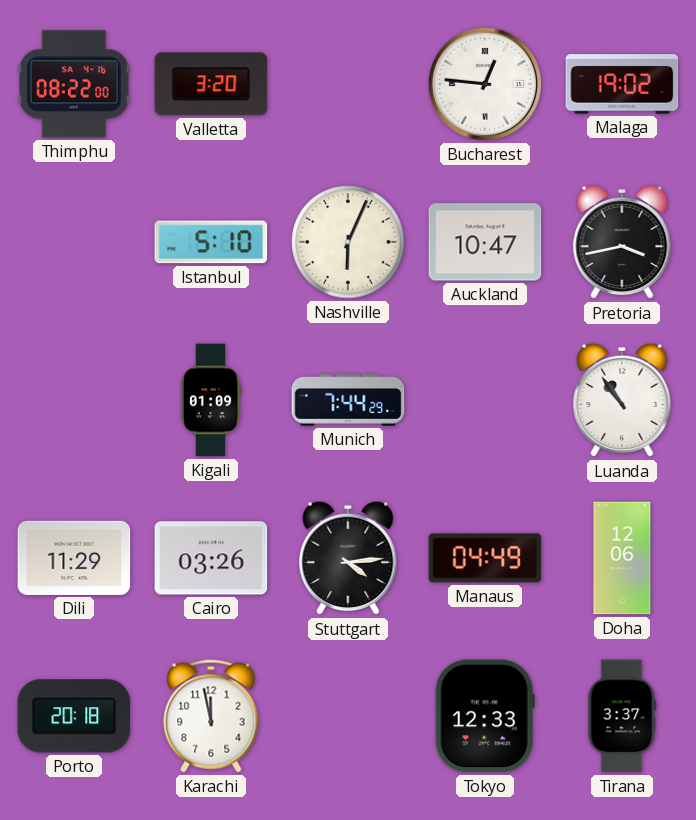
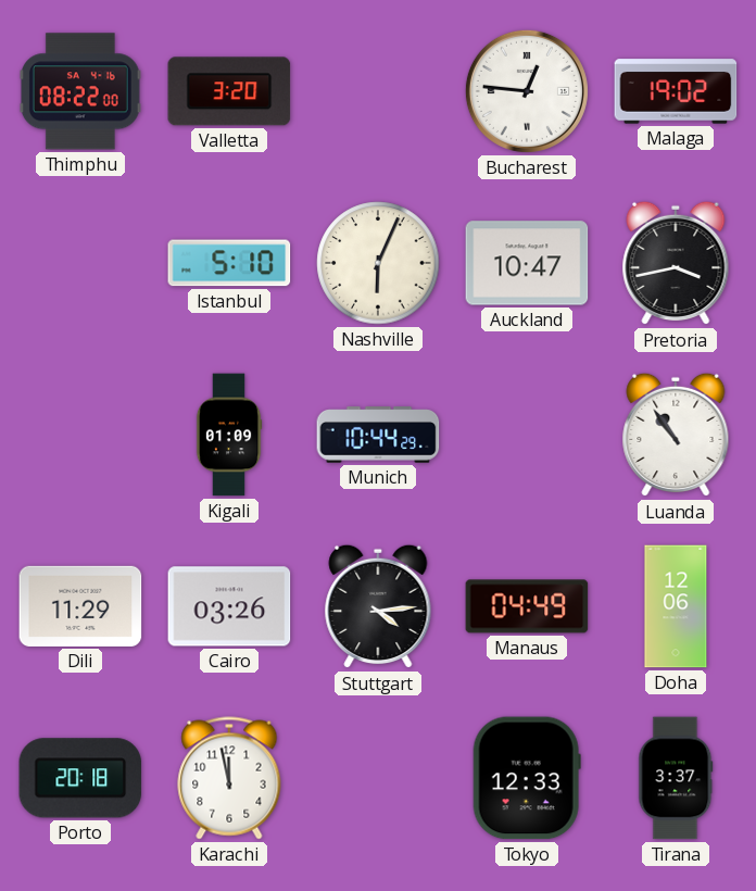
Munich: 7:44 -> 10:44 (378, 435)
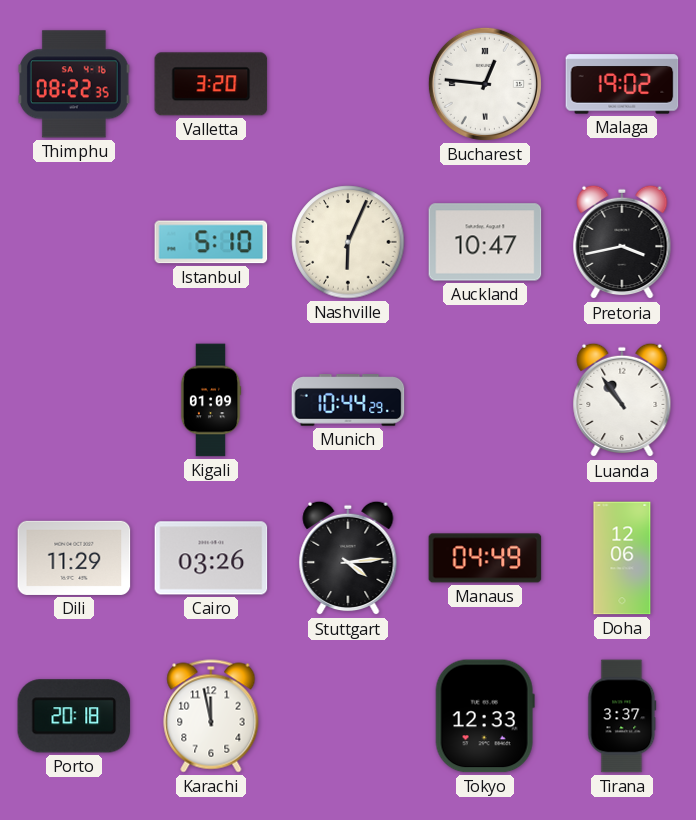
Thimphu: 08:22:00 -> 08:22:35 (74, 84)
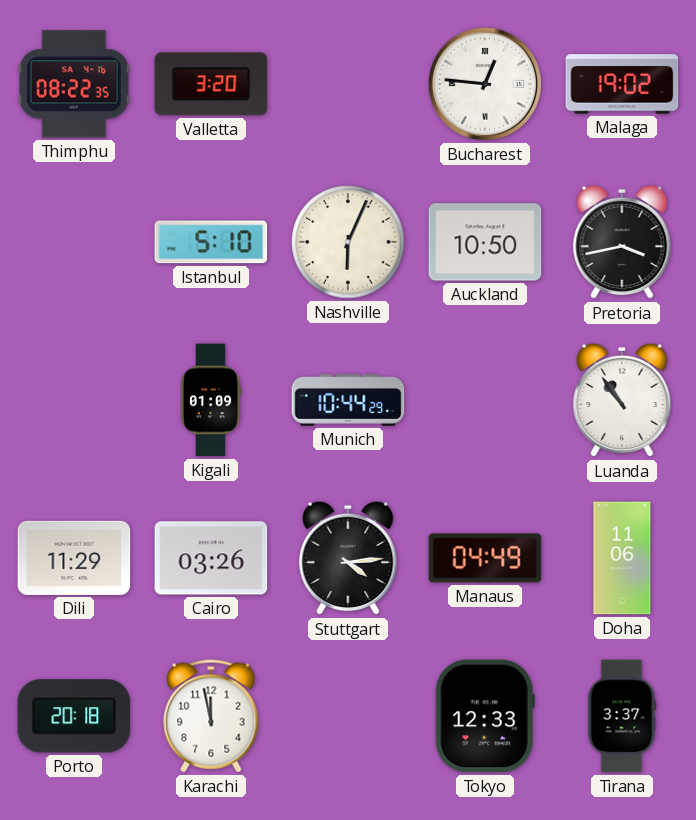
Auckland: 10:47 -> 10:50 (485, 242)
Doha: 12:06 -> 11:06 (622, 558)
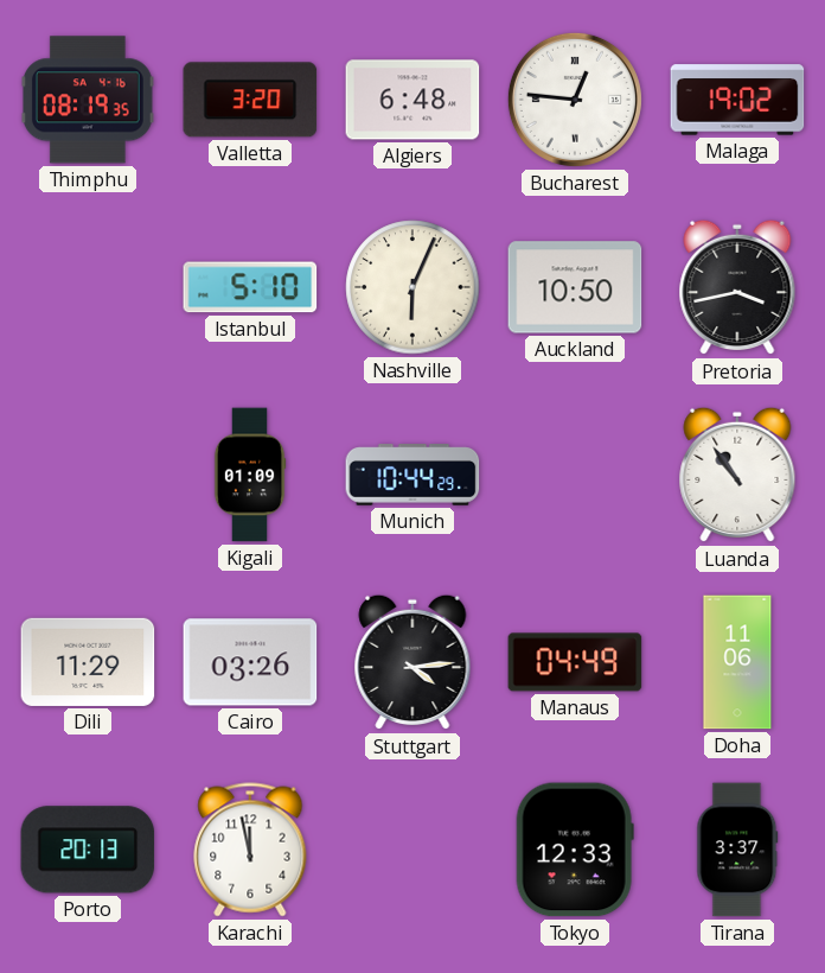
Thimphu: 08:22 -> 08:19 (88, 100)
Algiers: none -> 6:48 (412, 100)
Porto: 20:18 -> 20:13 (88, 850)
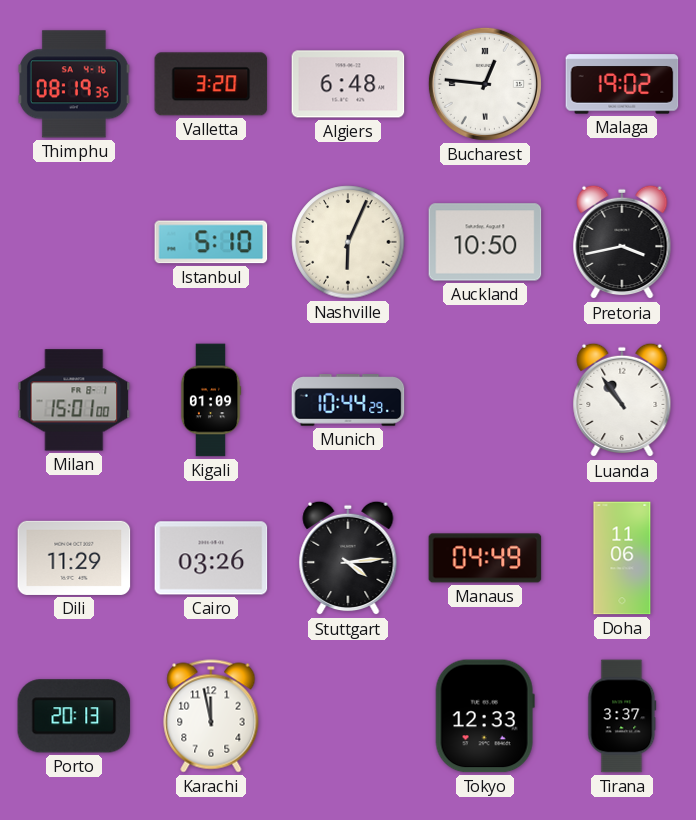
Milan: none -> 15:01 (74, 400)
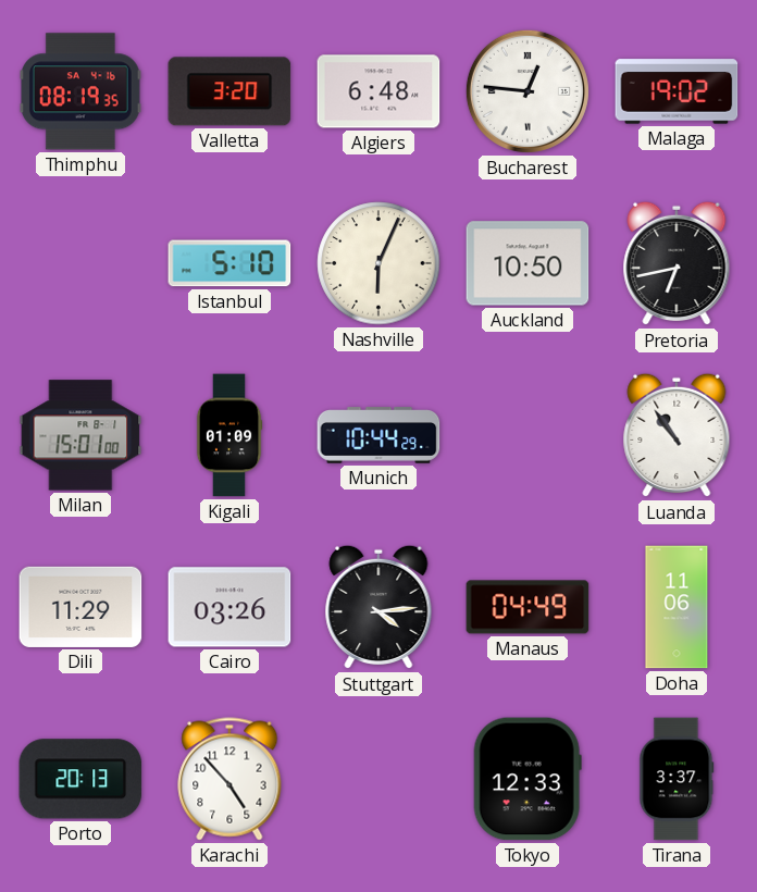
Pretoria: 3:43 -> 6:43 (677, 263)
Karachi: 11:58 -> 4:53 (229, 779)
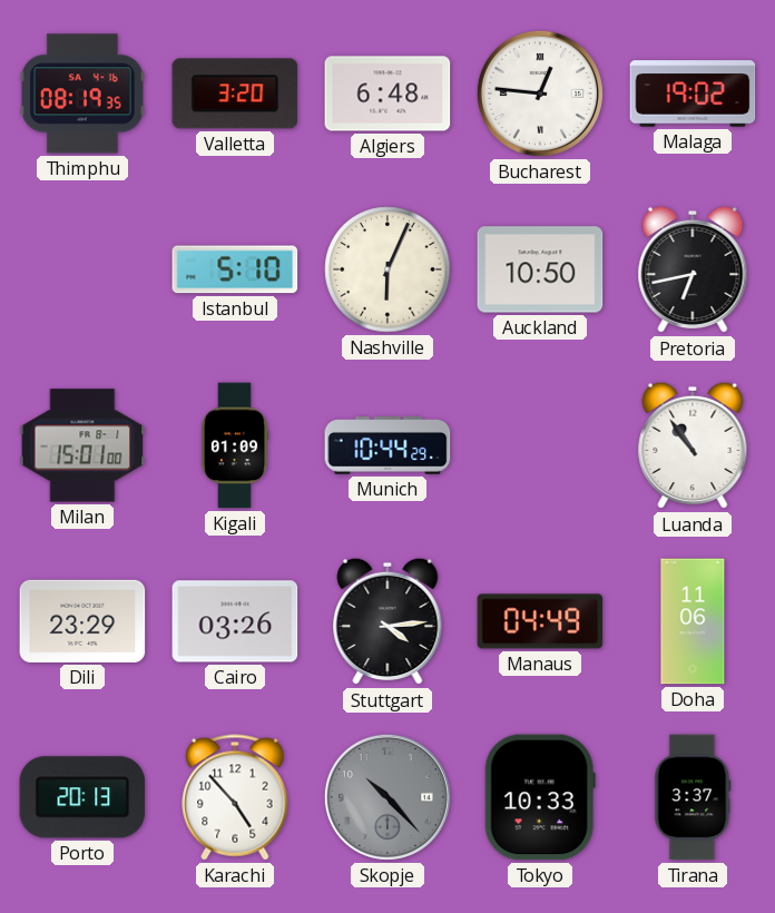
Dili: 11:29 -> 23:29 (82, 621)
Skopje: none -> 10:23 (387, 797)
Tokyo: 12:33 -> 10:33 (540, 797)
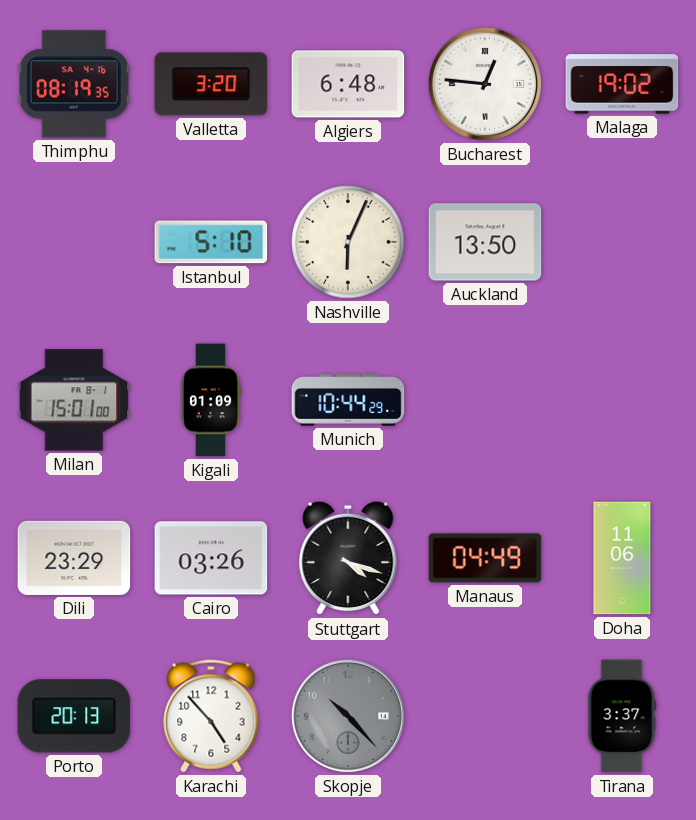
Auckland: 10:50 -> 13:50 (485, 242)
Pretoria: 6:43 -> none (693, 269)
Luanda: 10:54 -> none (693, 445)
Stuttgart: 4:14 -> 4:18 (348, 558)
Tokyo: 10:33 -> none (540, 797)
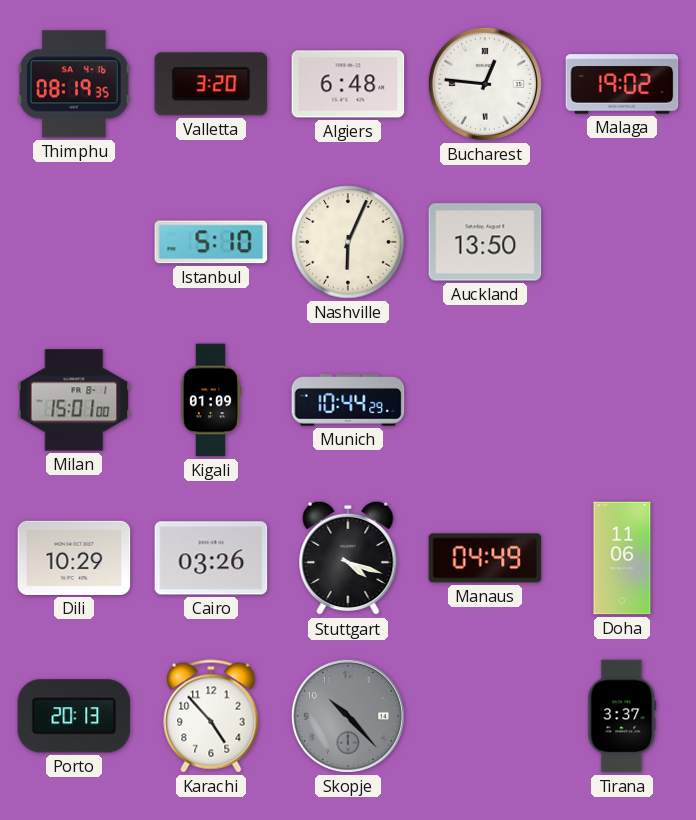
Dili: 23:29 -> 10:29 (74, 558)
